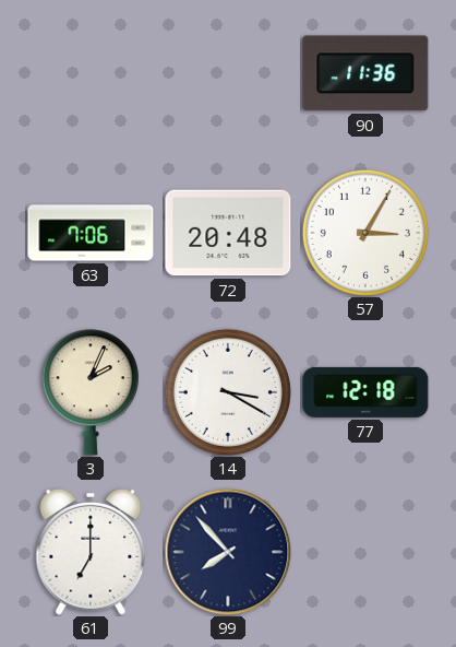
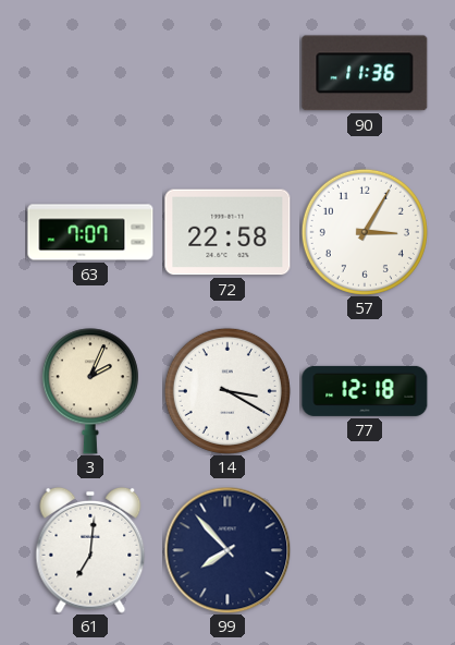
63: 7:06 -> 7:07 (90, 232)
72: 20:48 -> 22:58 (228, 232)
61: 7:00 -> 7:01 (90, 550)
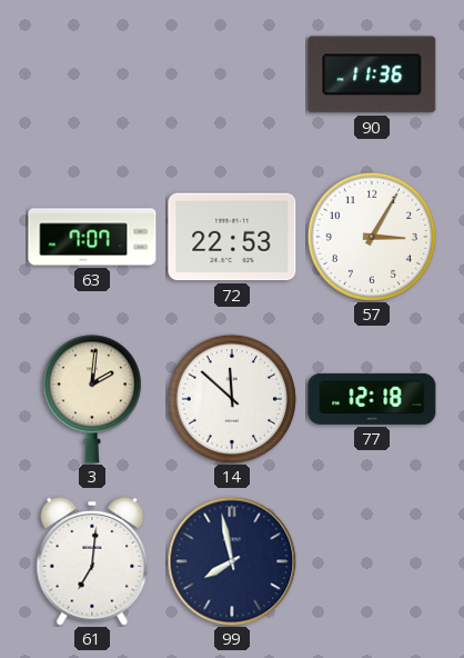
72: 22:58 -> 22:53 (232, 237)
3: 2:04 -> 2:01 (92, 399)
14: 3:20 -> 11:52 (232, 399)
99: 7:53 -> 7:58 (232, 561)
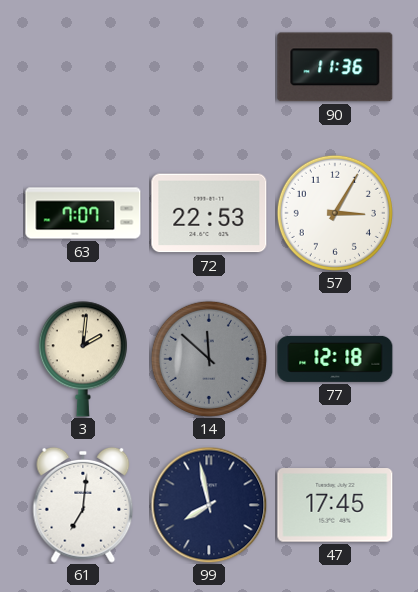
14 dial: white -> grey (209, 359)
47: none -> 17:45 (335, 505)
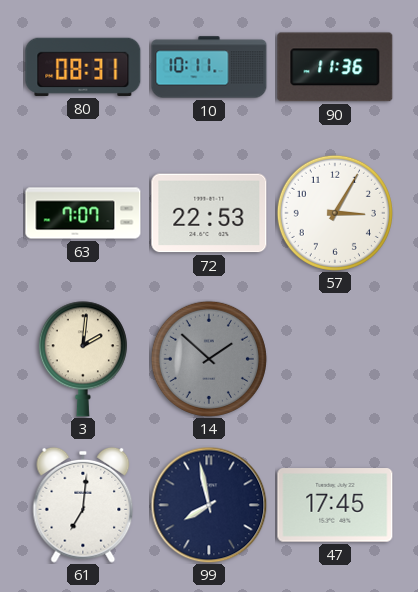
80: none -> 08:31 (83, 67)
10: none -> 10:11 (209, 67)
14: 11:52 -> 1:52 (209, 359)
77: 12:18 -> none (335, 359)
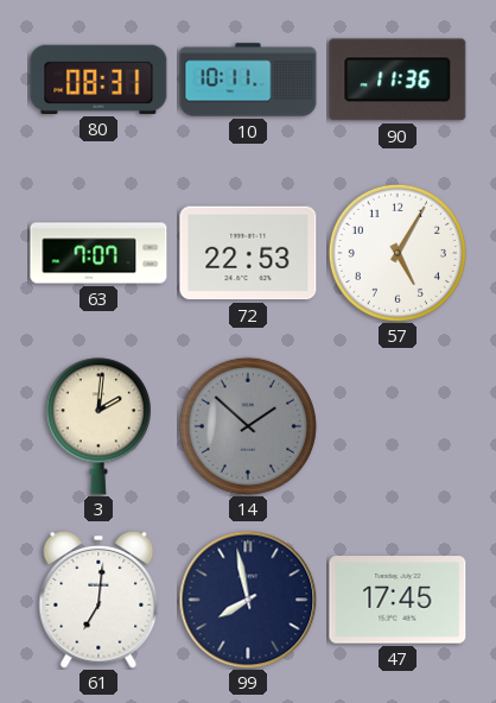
57: 3:05 -> 5:05 (398, 253)
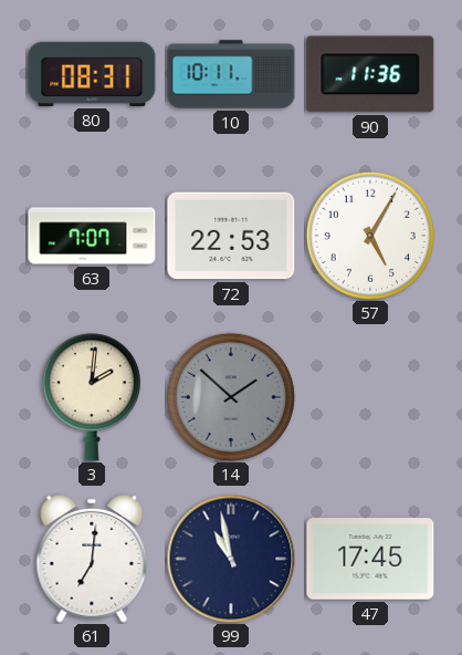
99: 7:58 -> 10:58 (231, 559)
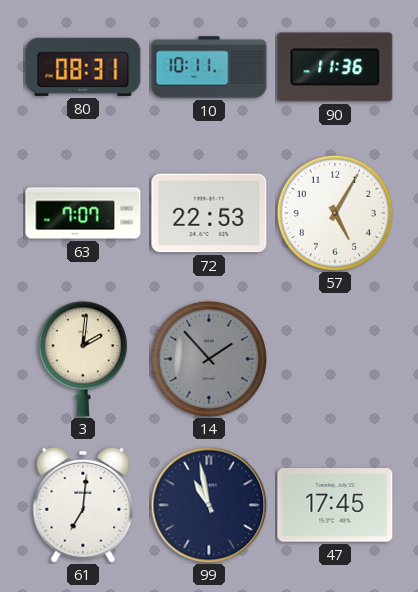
14: 1:52 -> 1:53 (209, 359)
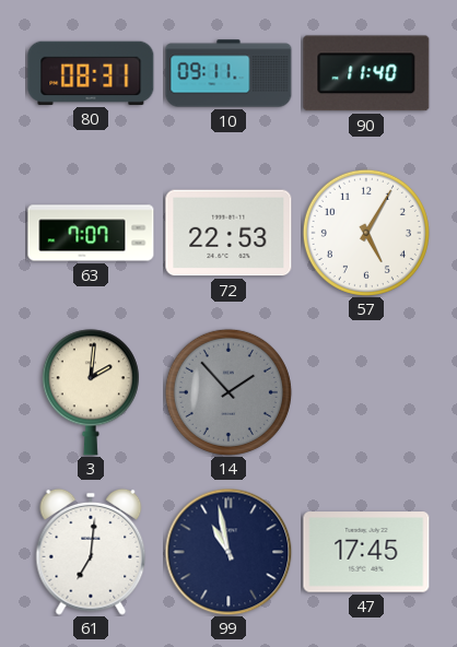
10: 10:11 -> 09:11 (228, 73)
90: 11:36 -> 11:40 (366, 73)
